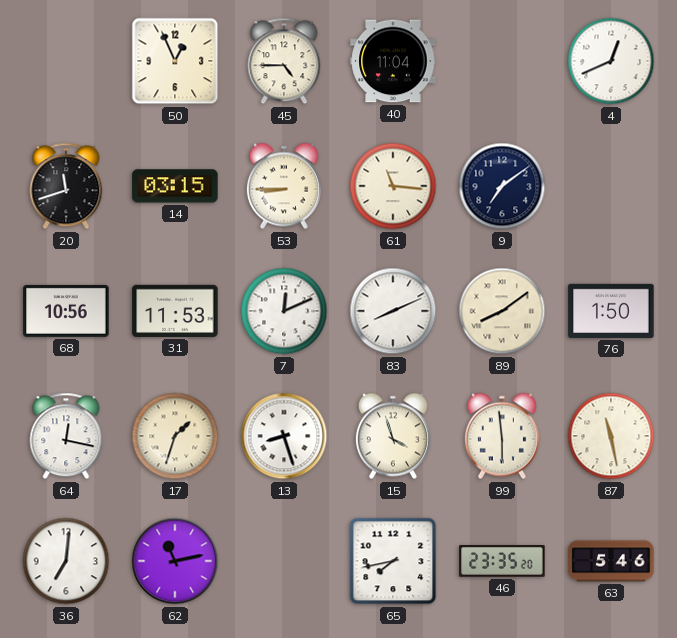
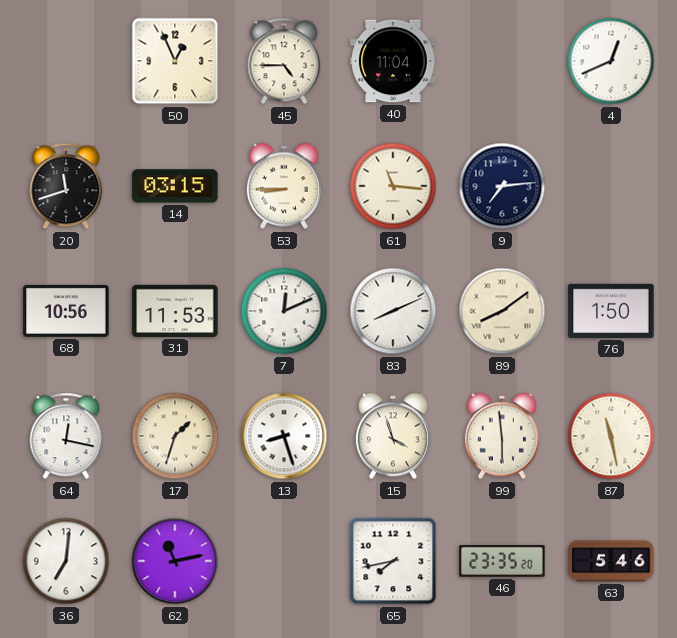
9: 7:09 -> 7:14 (502, 186)
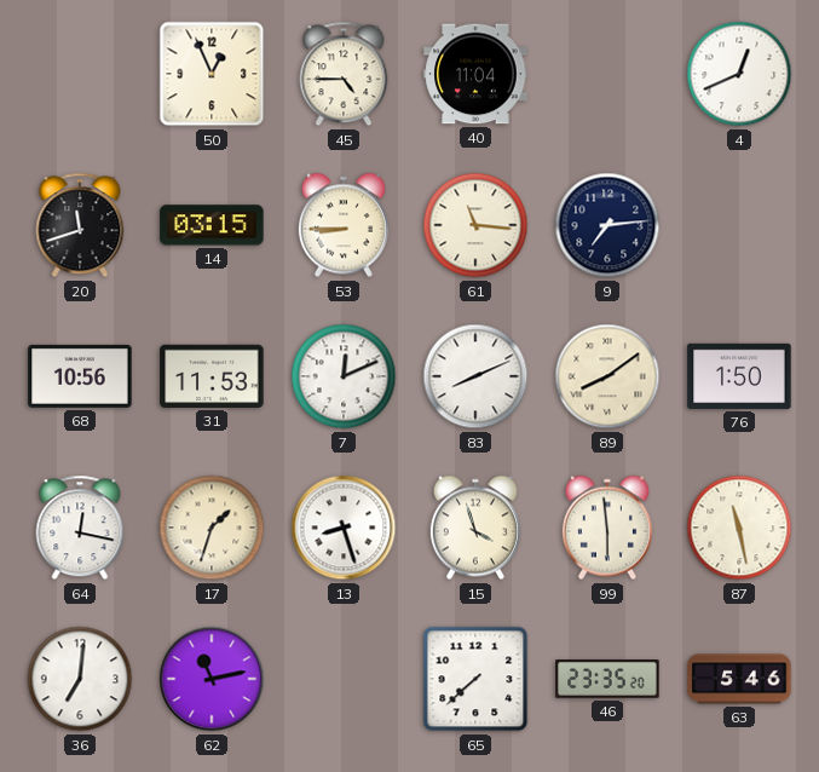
65: 7:43 -> 7:38 (475, 679)
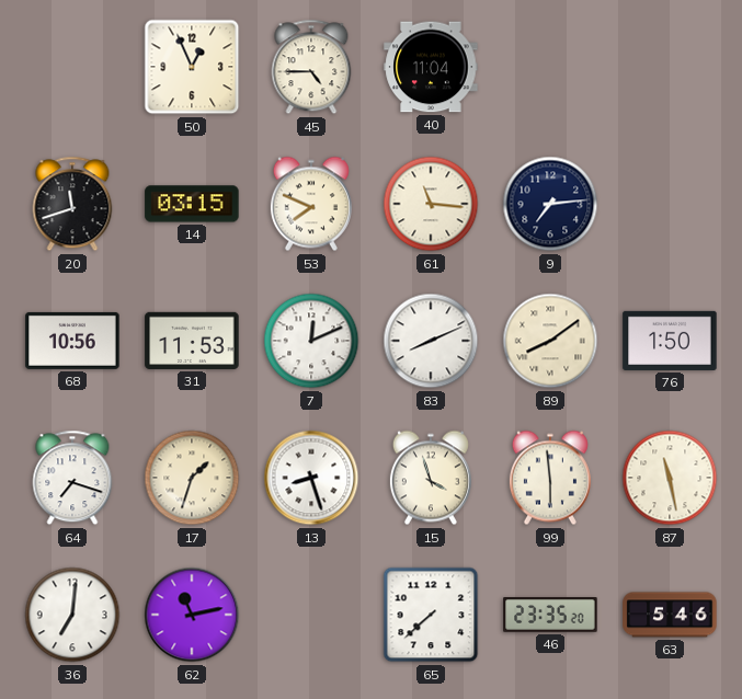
4: 12:41 -> none (739, 74)
53: 8:45 -> 7:49 (311, 204)
64: 12:17 -> 7:18 (72, 478)
